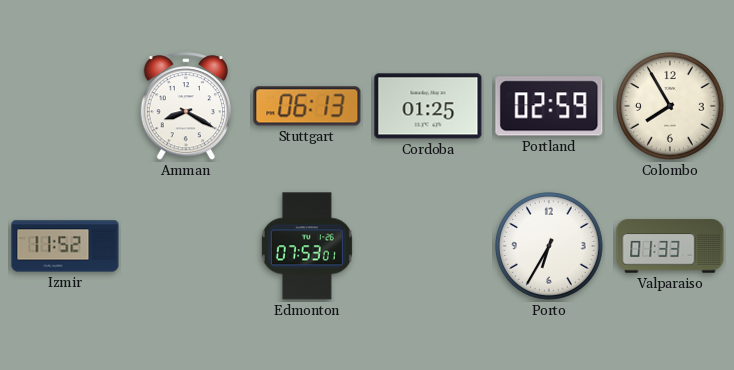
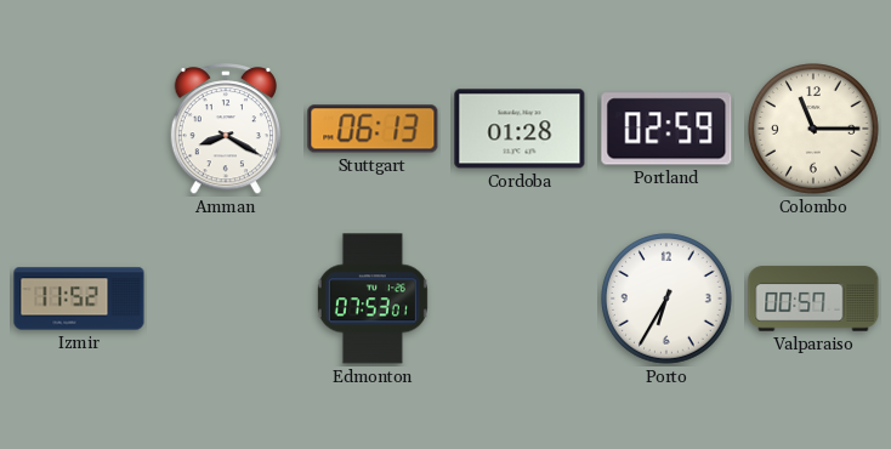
Cordoba: 01:25 -> 01:28 (520, 129)
Colombo: 7:55 -> 11:15 (815, 130)
Valparaiso: 01:33 -> 00:57 (813, 299)
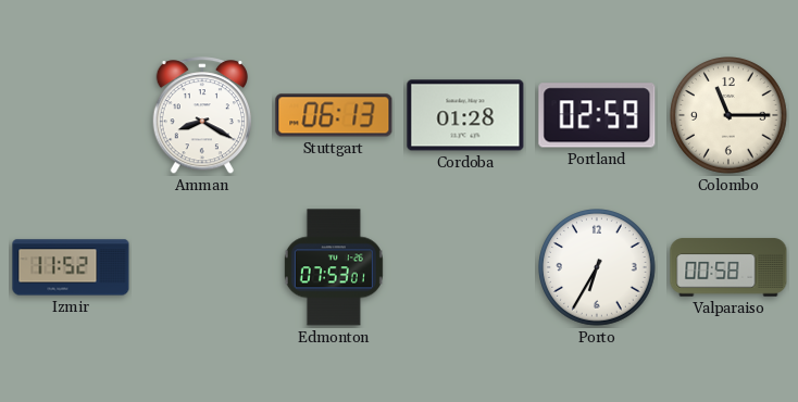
Valparaiso: 00:57 -> 00:58 (728, 267)
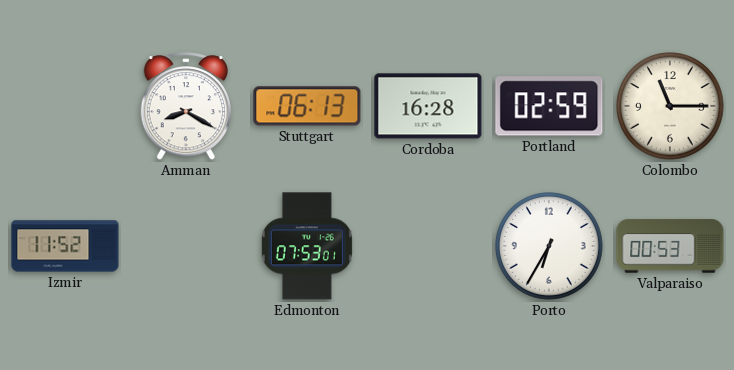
Cordoba: 01:28 -> 16:28 (428, 106)
Valparaiso: 00:58 -> 00:53 (670, 246)
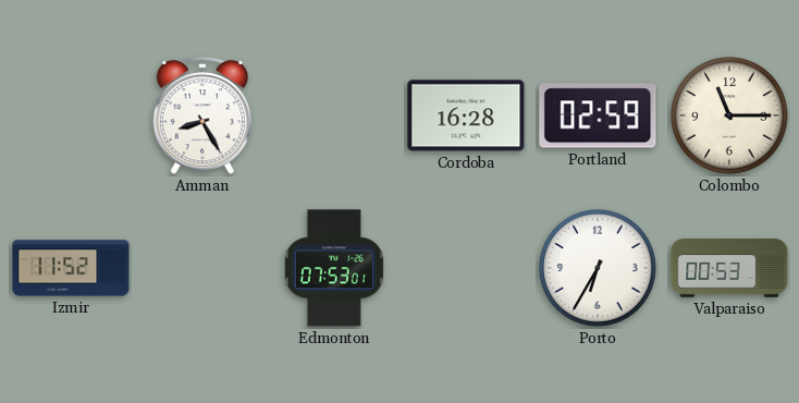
Amman: 8:20 -> 8:25 (201, 117)
Stuttgart: 06:13 -> none (307, 106)
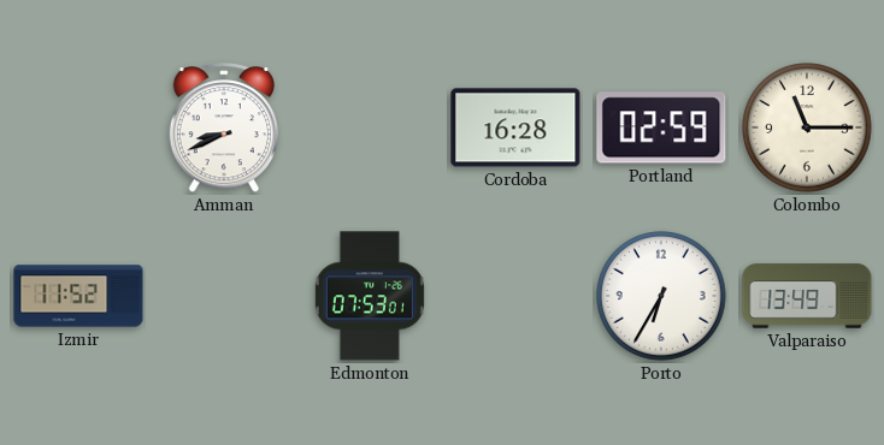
Amman: 8:25 -> 8:41 (223, 129)
Valparaiso: 00:53 -> 13:49 (807, 296)
